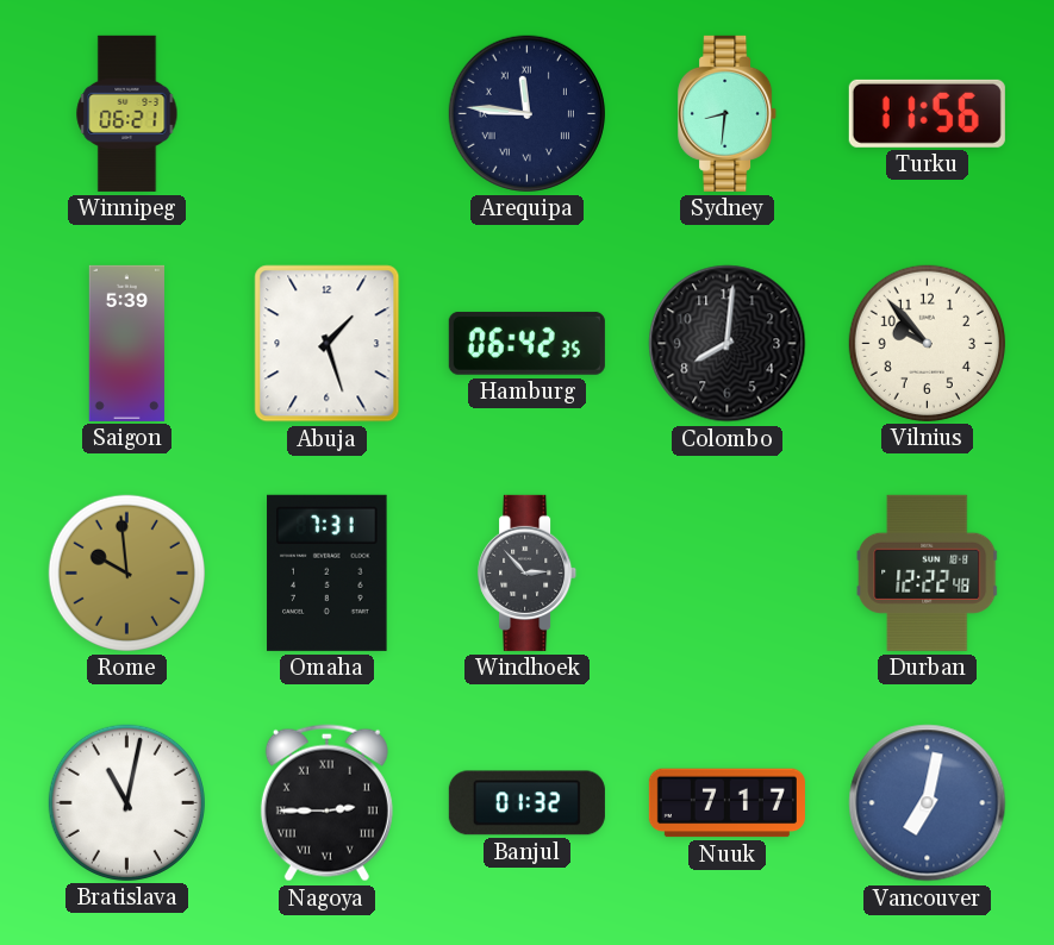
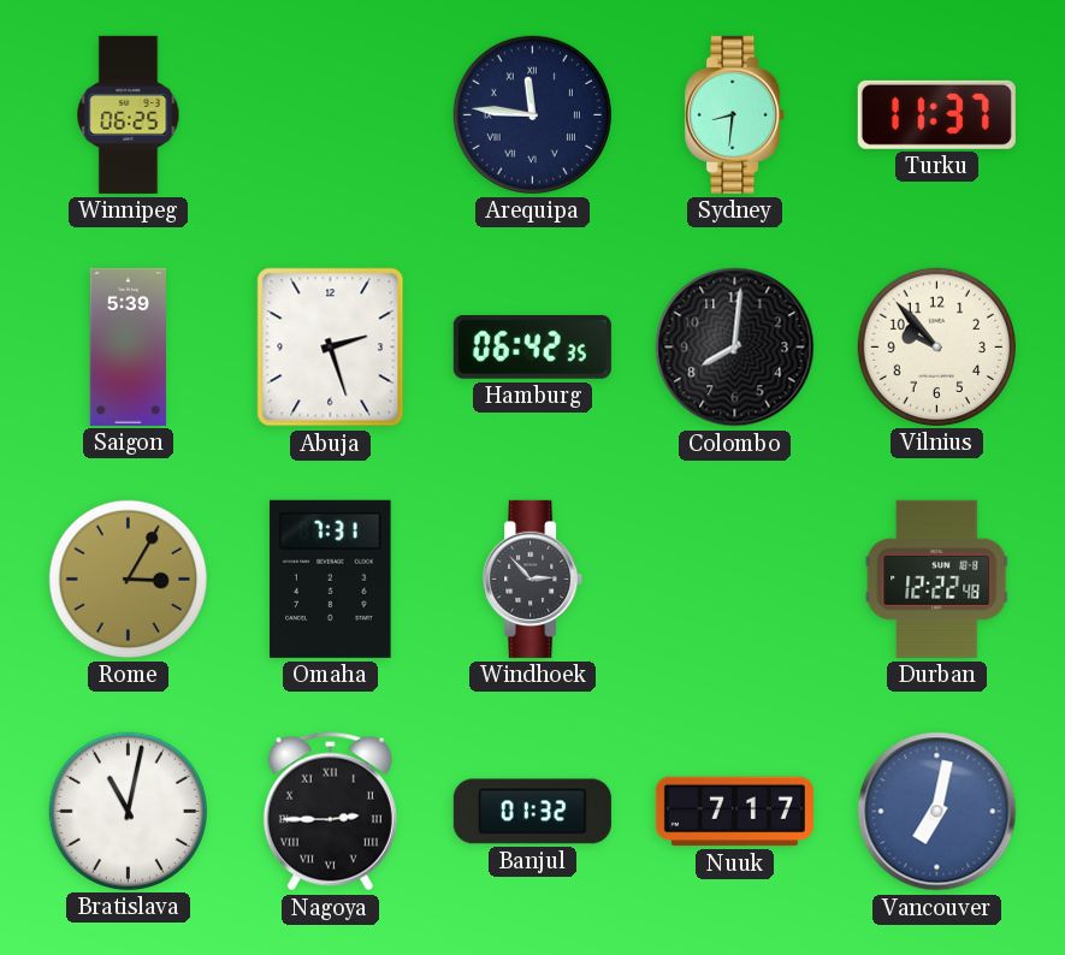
Winnipeg: 06:21 -> 06:25 (129, 114)
Turku: 11:56 -> 11:37 (936, 114)
Abuja: 1:27 -> 2:27 (331, 348)
Rome: 9:59 -> 3:05 (128, 579)
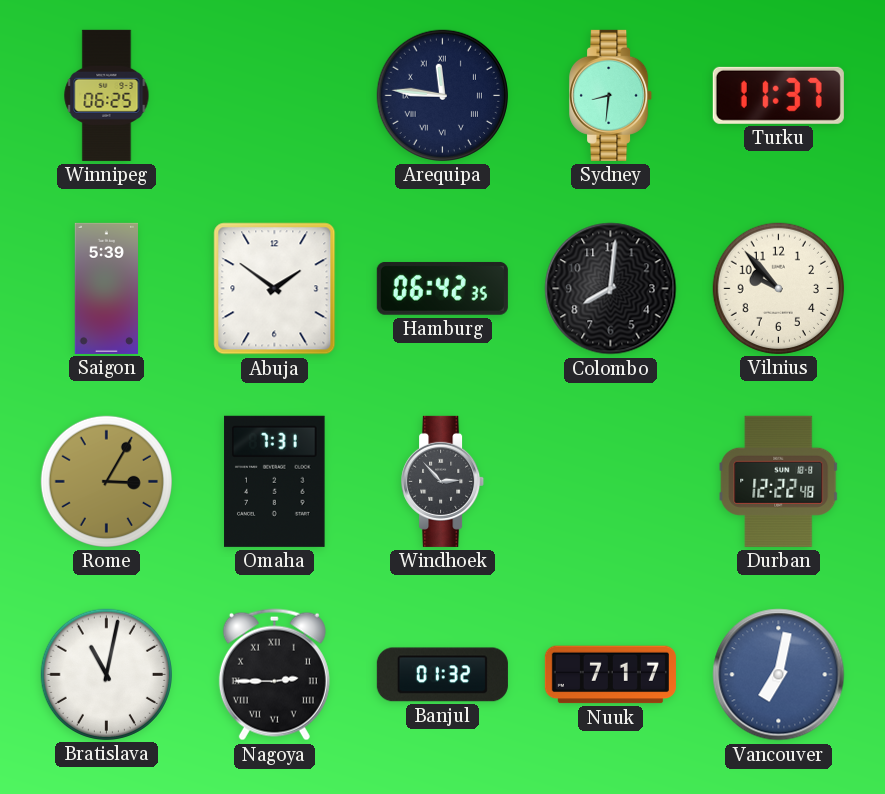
Abuja: 2:27 -> 1:51 (275, 289)
